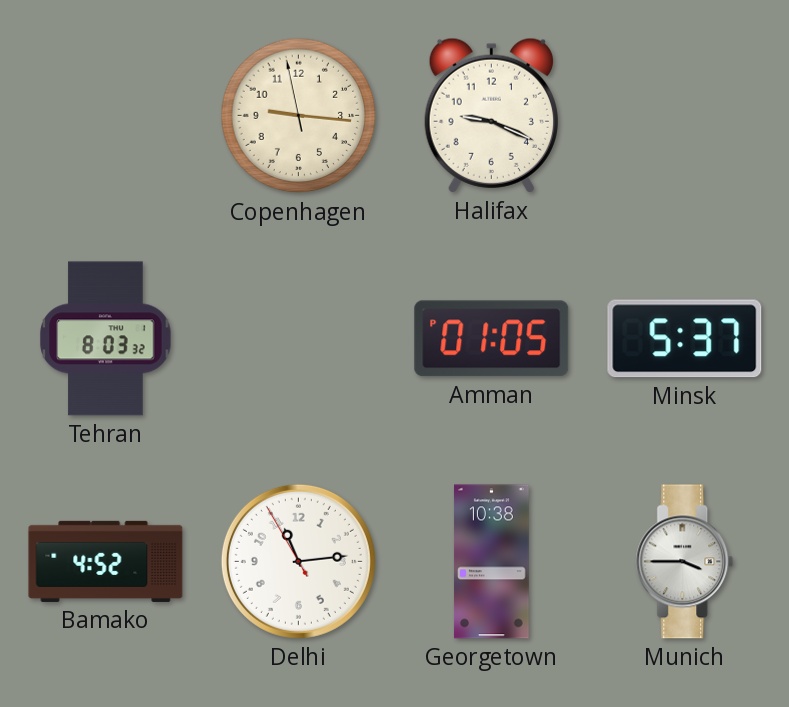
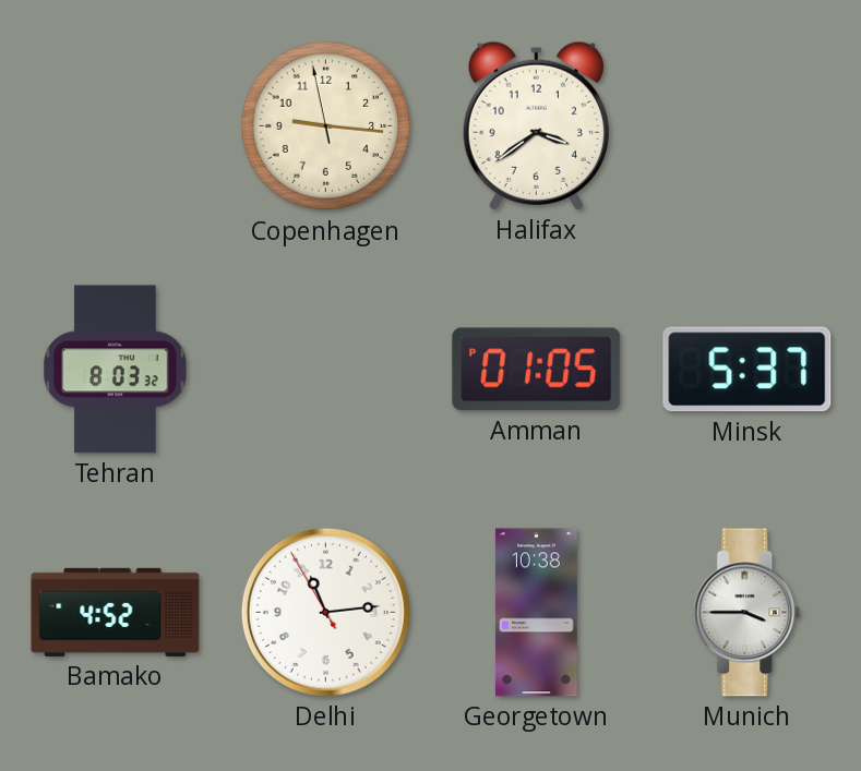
Halifax: 9:19 -> 3:39 (536, 125)
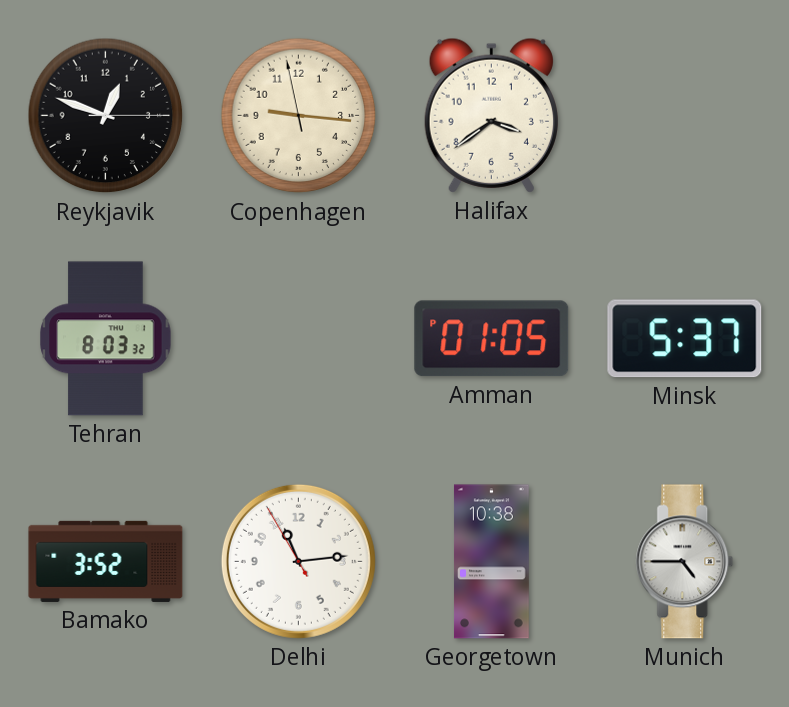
Reykjavik: none -> 12:48 (106, 116)
Bamako: 4:52 -> 3:52 (106, 561)
Munich: 3:45 -> 4:45 (685, 562)
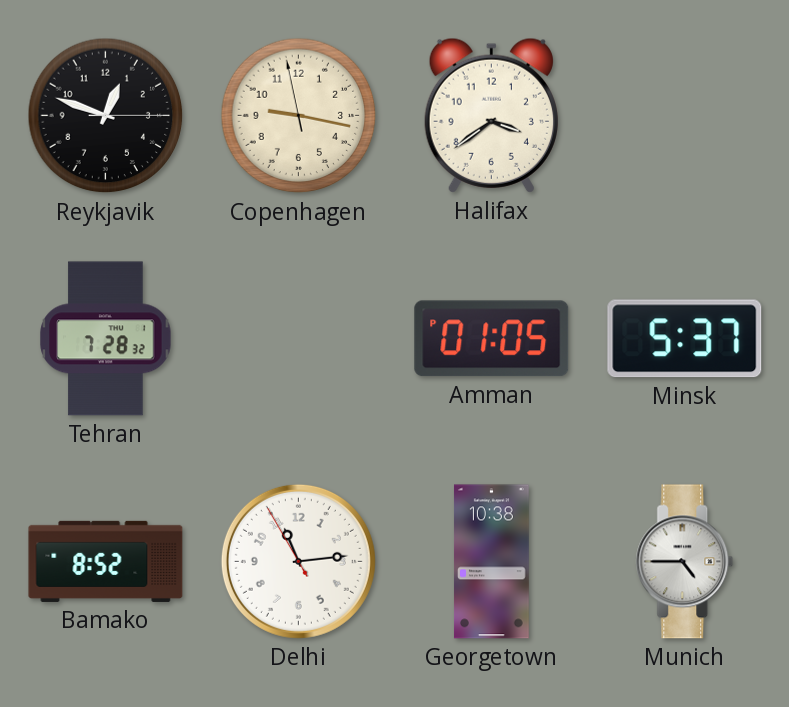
Copenhagen: 9:15 -> 9:16 (299, 116)
Tehran: 8:03 -> 7:28 (106, 339)
Bamako: 3:52 -> 8:52 (106, 561)
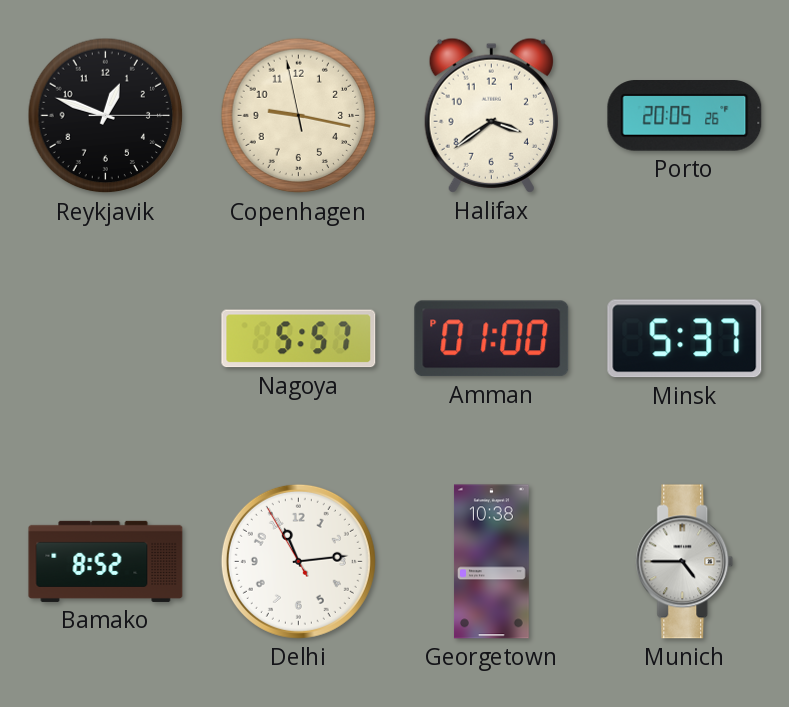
Porto: none -> 20:05 (685, 116)
Tehran: 7:28 -> none (106, 339)
Nagoya: none -> 5:57 (299, 339)
Amman: 01:05 -> 01:00 (492, 339)
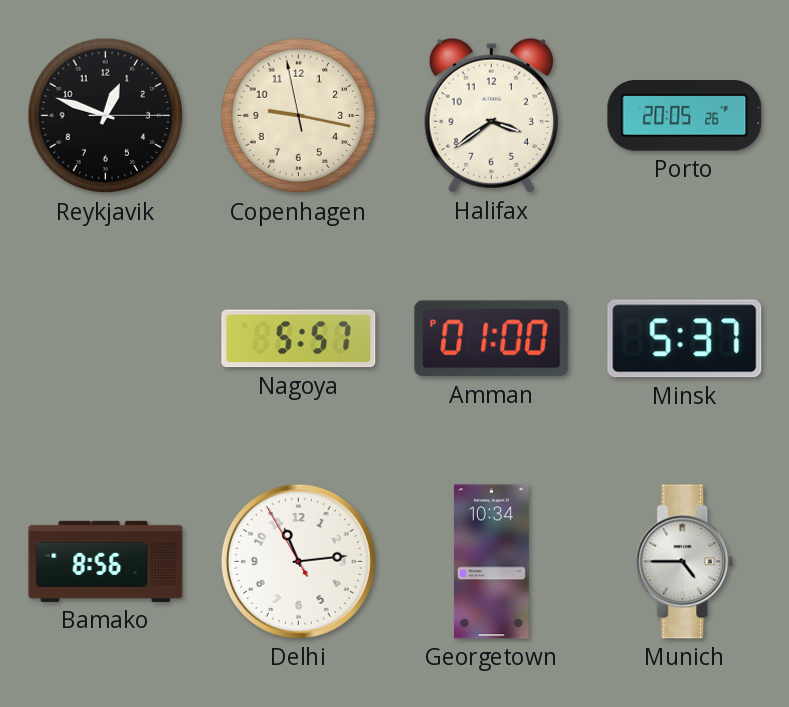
Bamako: 8:52 -> 8:56 (106, 561)
Georgetown: 10:38 -> 10:34 (491, 562)
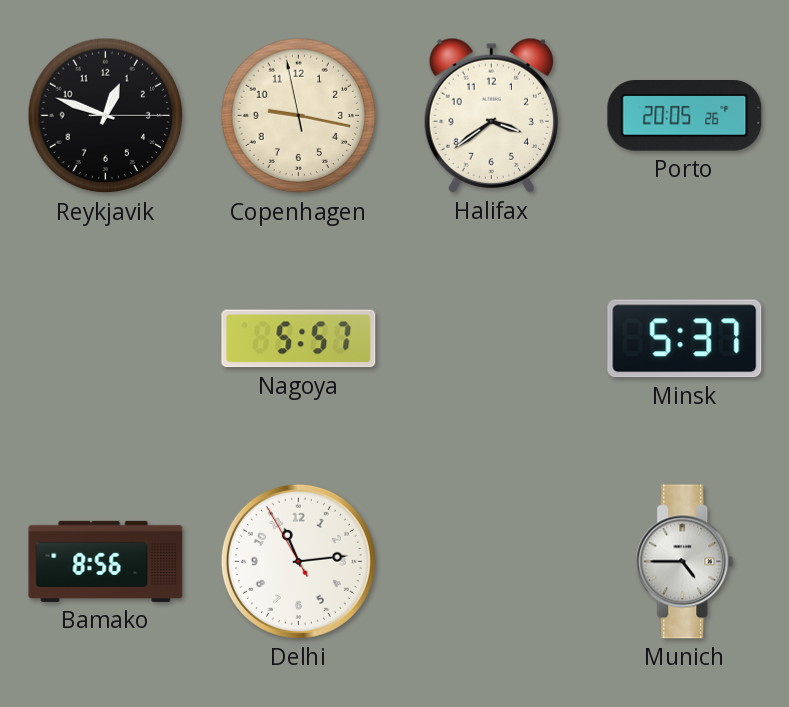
Amman: 01:00 -> none (492, 339)
Georgetown: 10:34 -> none (491, 562)
